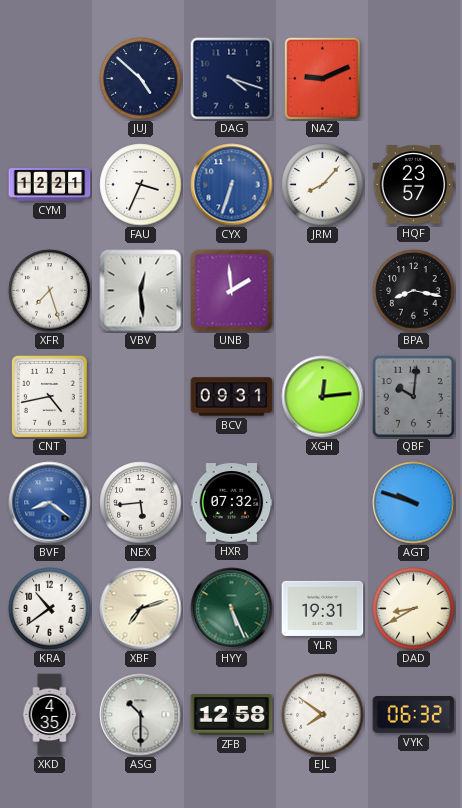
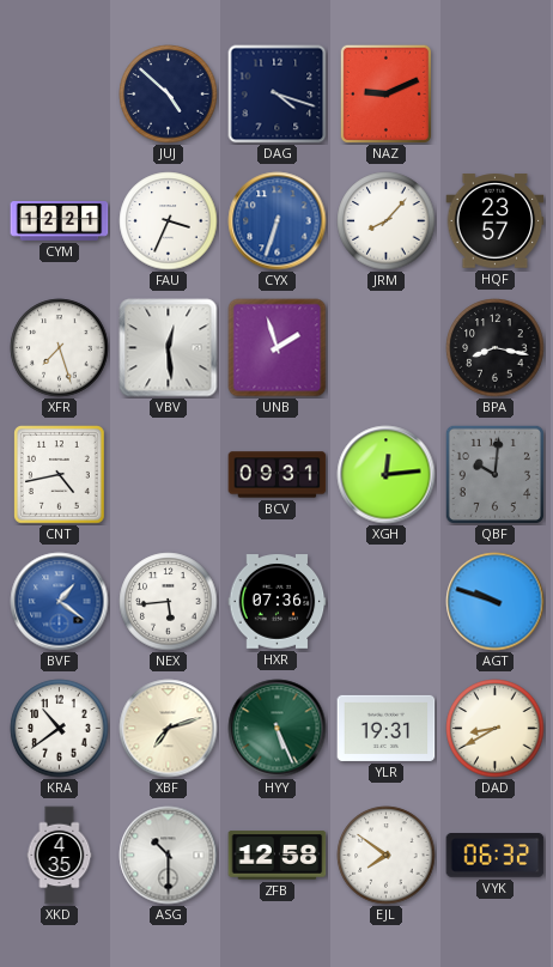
UNB: 1:59 -> 1:57 (278, 348)
BVF: 8:21 -> 1:21 (60, 602)
HXR: 07:32 -> 07:36 (278, 602)
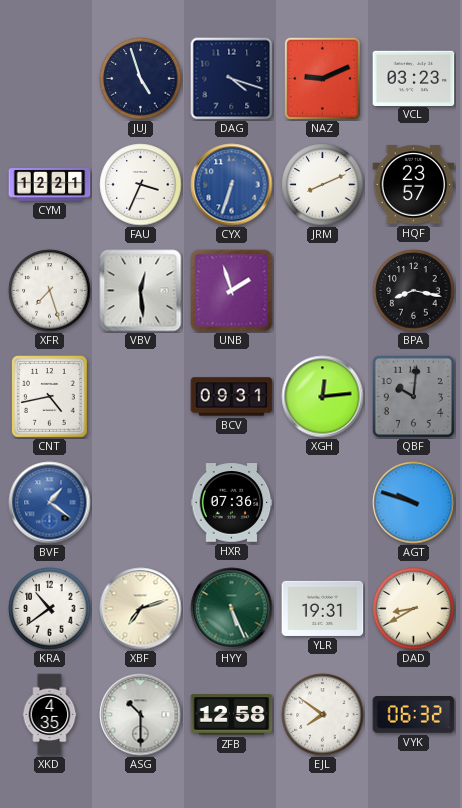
JUJ: 4:52 -> 4:57 (141, 79)
VCL: none -> 03:23 (414, 78)
JRM: 8:07 -> 8:11 (323, 185)
NEX: 5:44 -> none (169, 602)
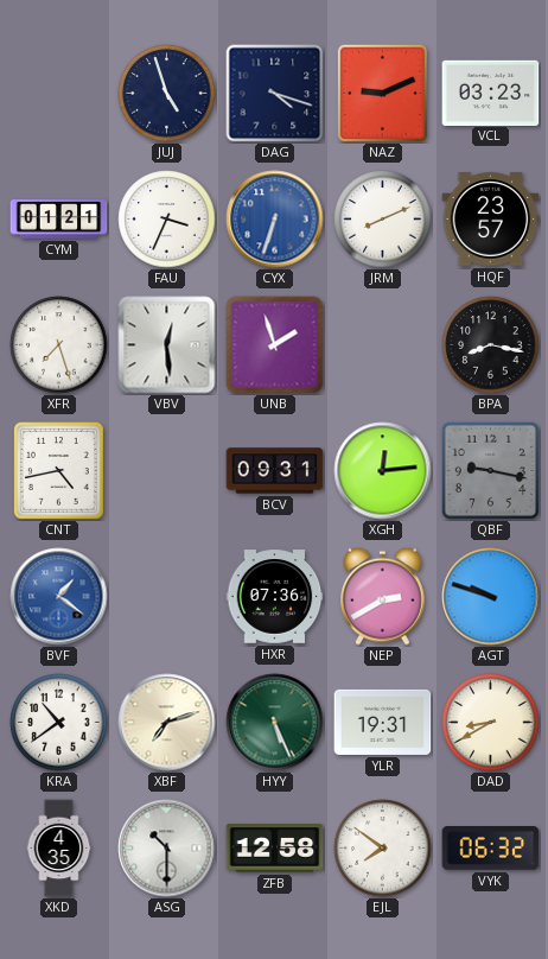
CYM: 12:21 -> 01:21 (59, 220)
QBF: 10:01 -> 9:17 (490, 470)
NEP: none -> 2:40 (383, 596)
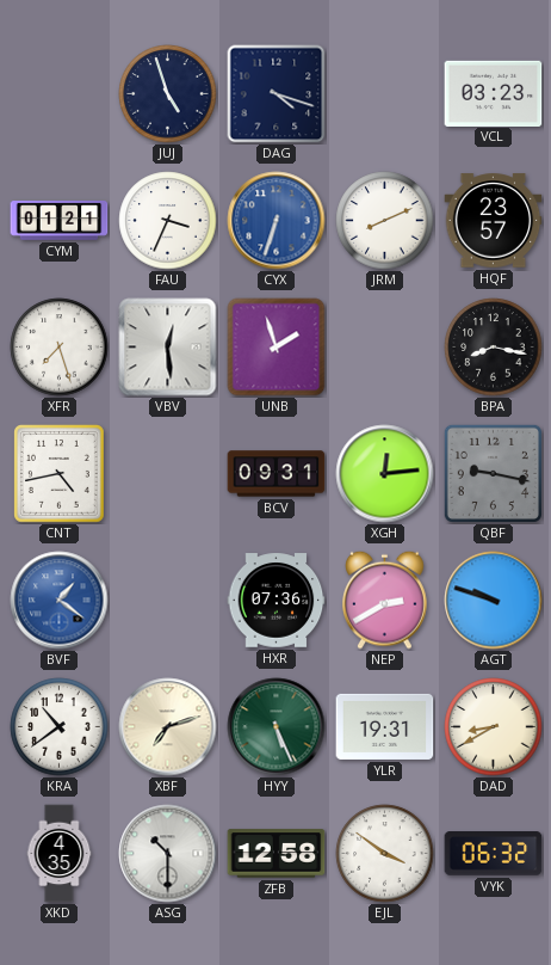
NAZ: 9:11 -> none (382, 93)
EJL: 7:51 -> 3:51 (385, 854)
